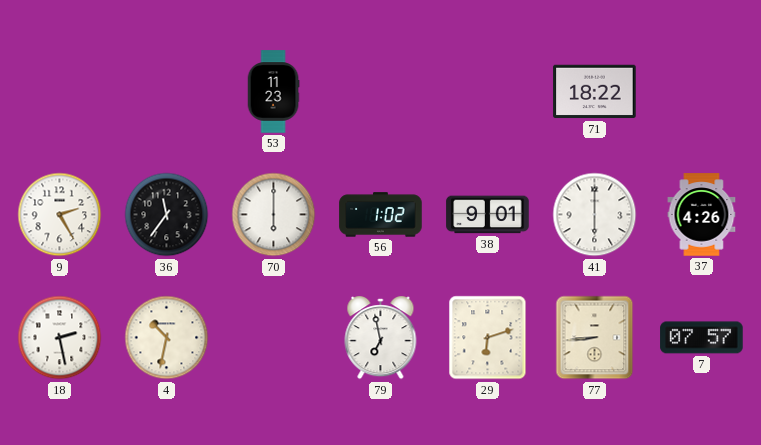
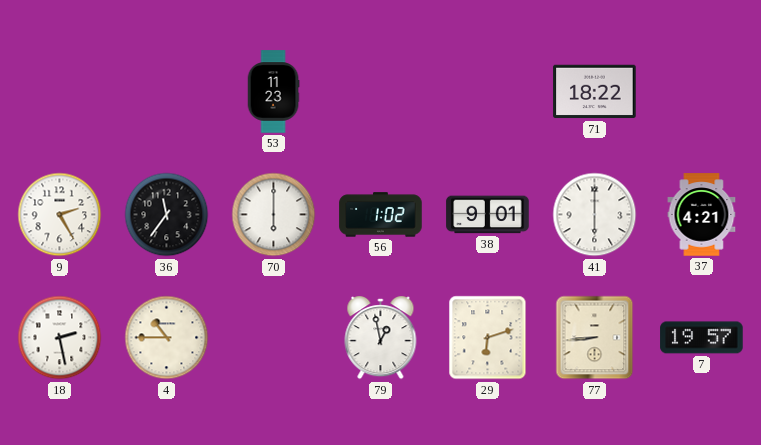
37: 4:26 -> 4:21 (702, 215)
4: 10:32 -> 10:45 (167, 338)
79: 6:58 -> 12:58 (381, 338)
7: 07:57 -> 19:57 (702, 338)
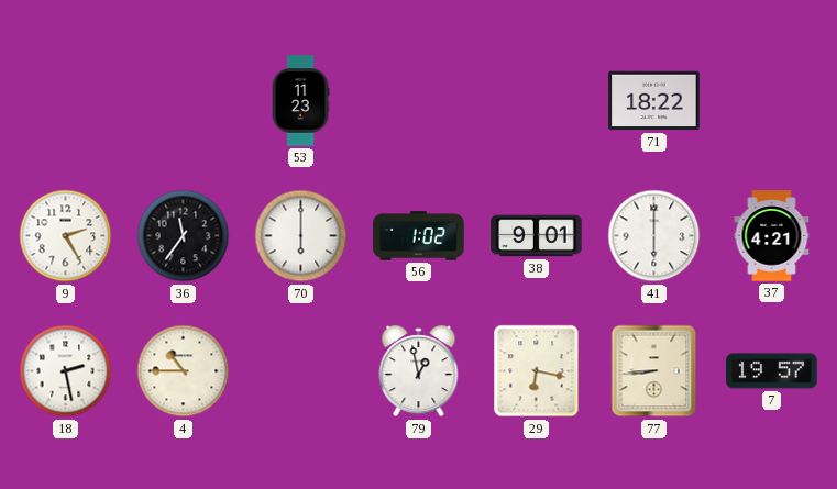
29: 6:12 -> 6:17 (537, 371)
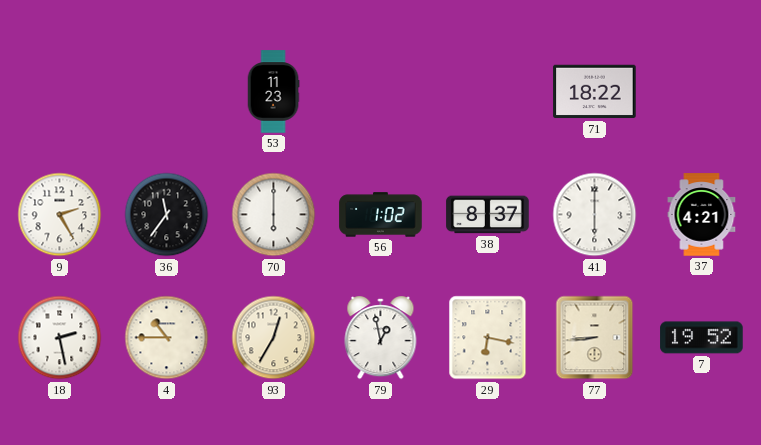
38: 9:01 -> 8:37 (488, 215)
93: none -> 12:35 (274, 338)
7: 19:57 -> 19:52 (702, 338)
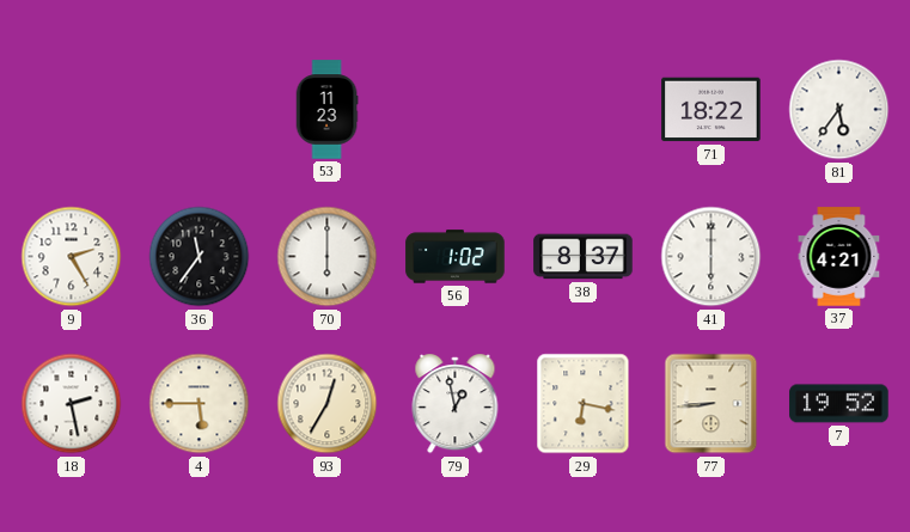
81: none -> 5:36 (839, 110)
4: 10:45 -> 5:45 (200, 404)
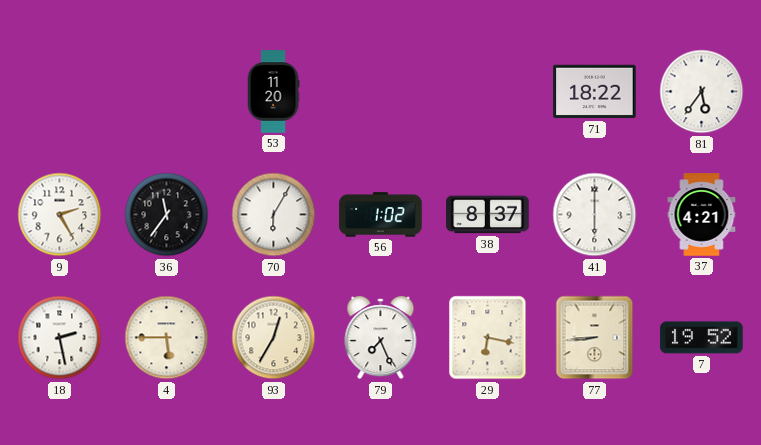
53: 11:23 -> 11:20 (273, 92)
70: 6:00 -> 6:05 (274, 215)
79: 12:58 -> 7:26 (381, 338)
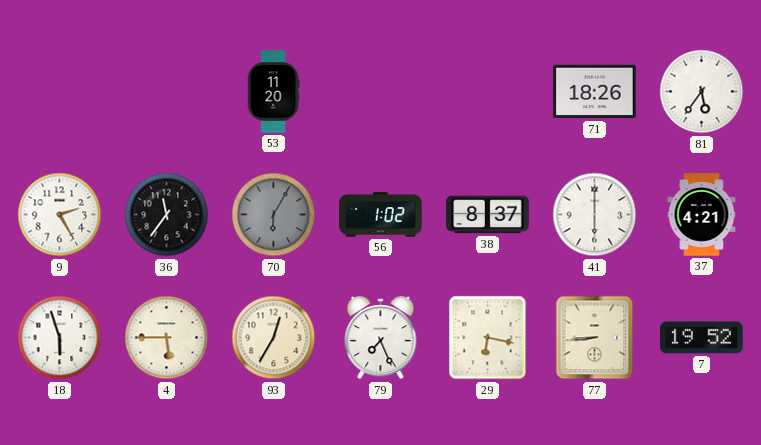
71: 18:22 -> 18:26 (595, 92)
70 dial: white -> grey (274, 215)
18: 2:28 -> 5:57 (60, 338)
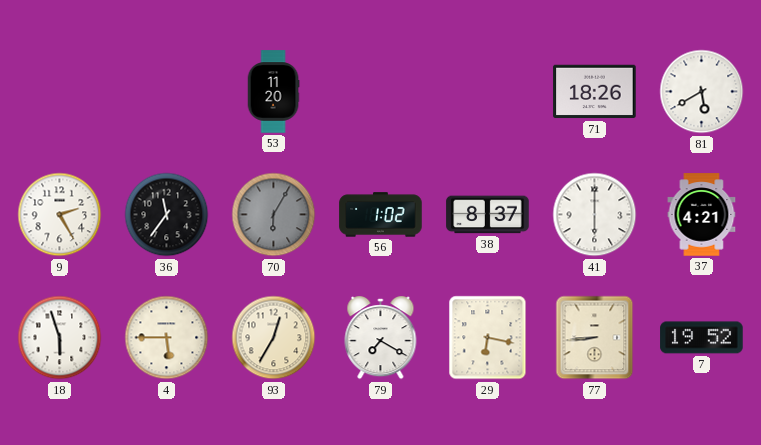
81: 5:36 -> 5:40 (702, 92)
79: 7:26 -> 7:20 (381, 338)
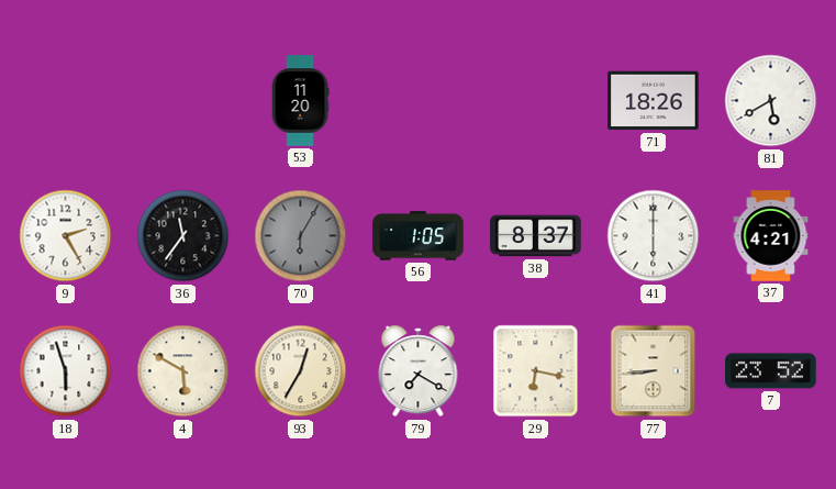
56: 1:02 -> 1:05 (419, 236)
4: 5:45 -> 5:50 (183, 371)
7: 19:52 -> 23:52 (771, 371)
